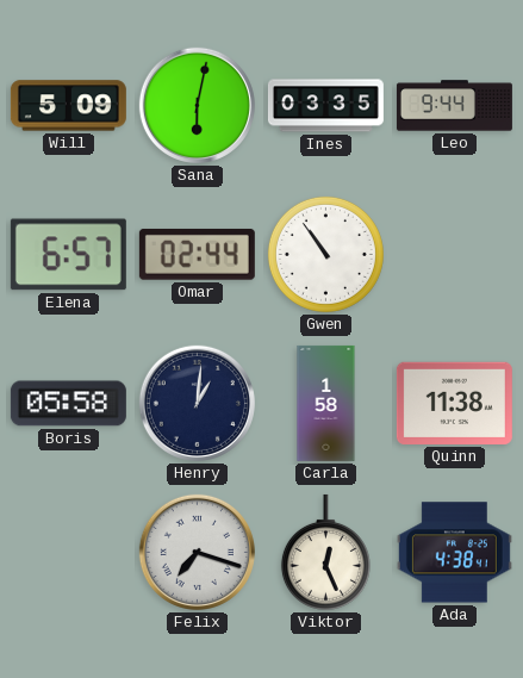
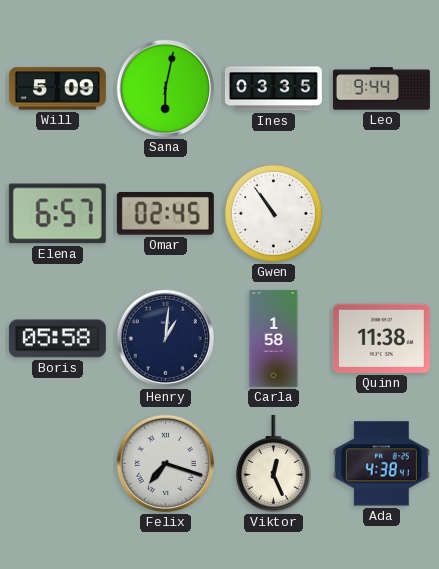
Omar: 02:44 -> 02:45 (165, 214)
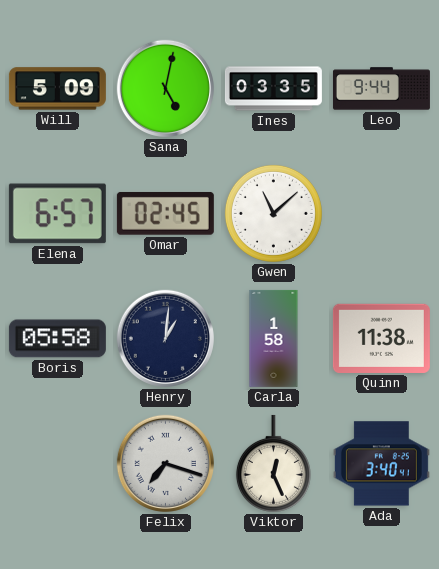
Sana: 6:02 -> 5:02 (165, 88)
Gwen: 10:54 -> 11:08 (273, 213)
Ada: 4:38 -> 3:40 (381, 464)
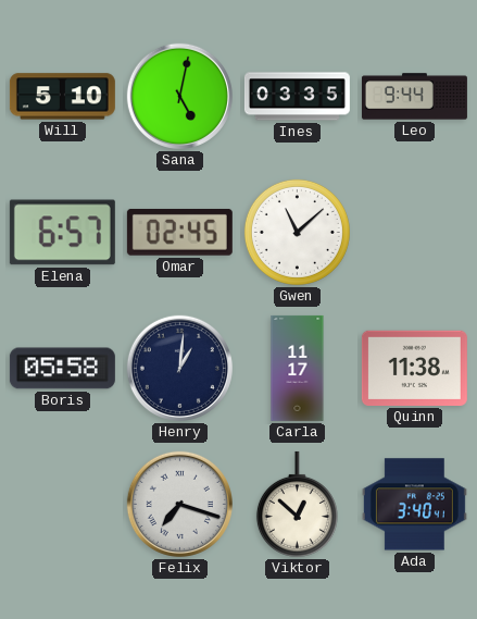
Will: 5:09 -> 5:10 (62, 97)
Carla: 1:58 -> 11:17 (298, 368)
Viktor: 12:26 -> 12:52 (297, 504)
